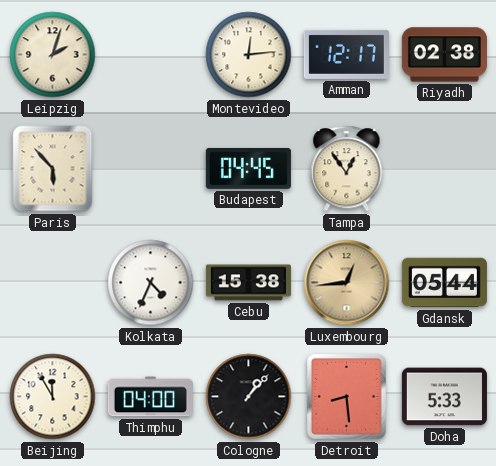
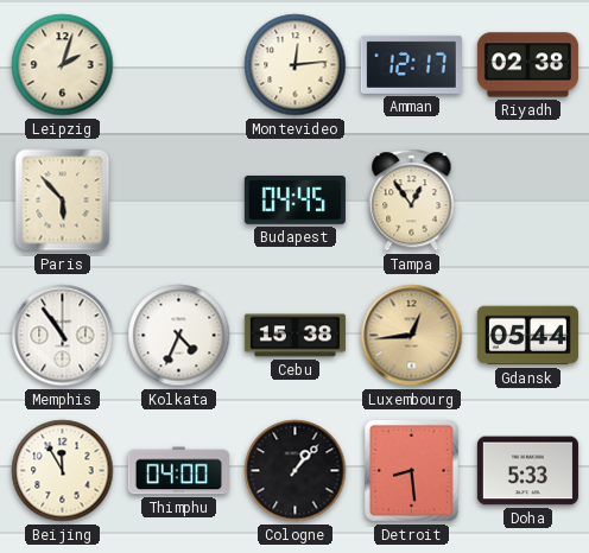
Memphis: none -> 10:54 (63, 336)
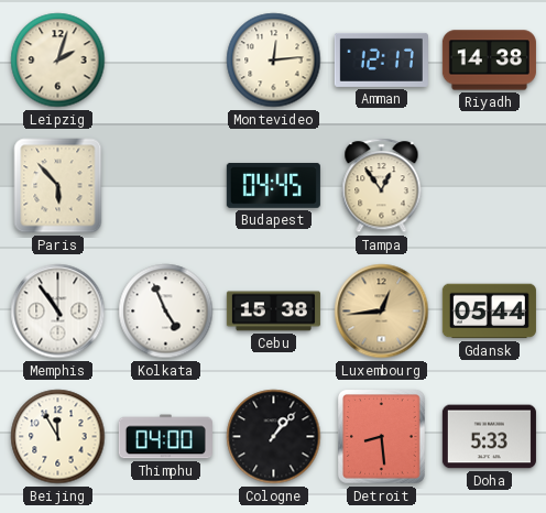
Riyadh: 02:38 -> 14:38 (489, 61)
Kolkata: 4:34 -> 4:56 (166, 312)
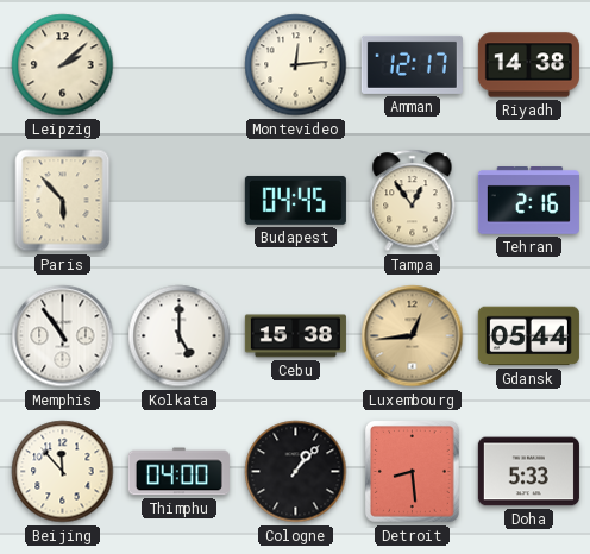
Leipzig: 2:03 -> 2:08 (63, 65)
Tehran: none -> 2:16 (528, 201)
Kolkata: 4:56 -> 5:00 (180, 336)
Beijing: 11:55 -> 11:53 (63, 472)
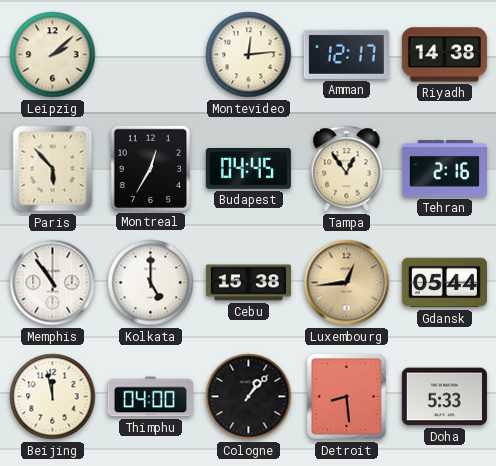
Montreal: none -> 12:35 (150, 168)
Beijing: 11:53 -> 11:58 (53, 397)
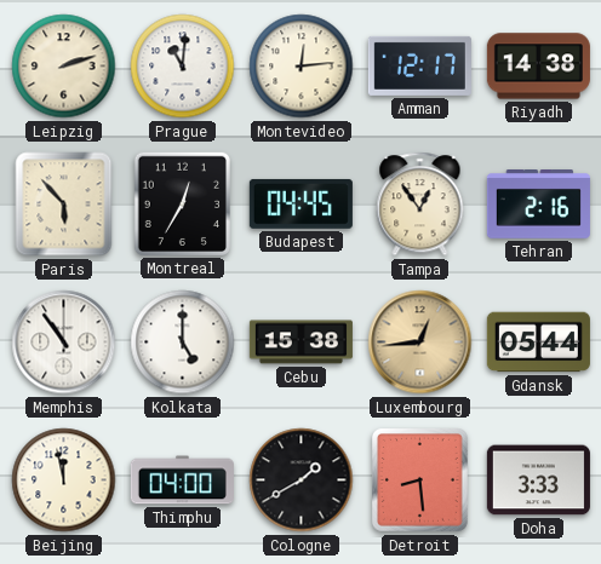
Leipzig: 2:08 -> 2:12 (64, 67)
Prague: none -> 11:01 (183, 67)
Cologne: 1:07 -> 1:40 (302, 480)
Doha: 5:33 -> 3:33 (538, 480)
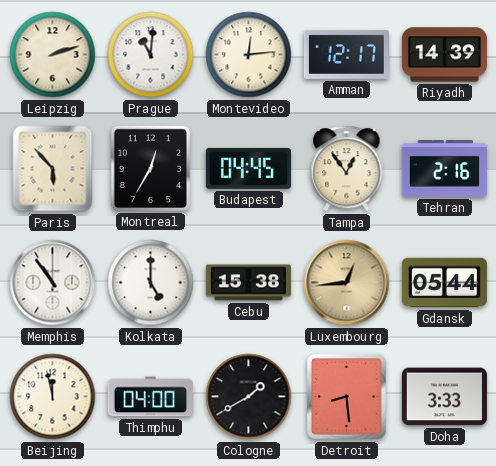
Riyadh: 14:38 -> 14:39 (444, 55)
